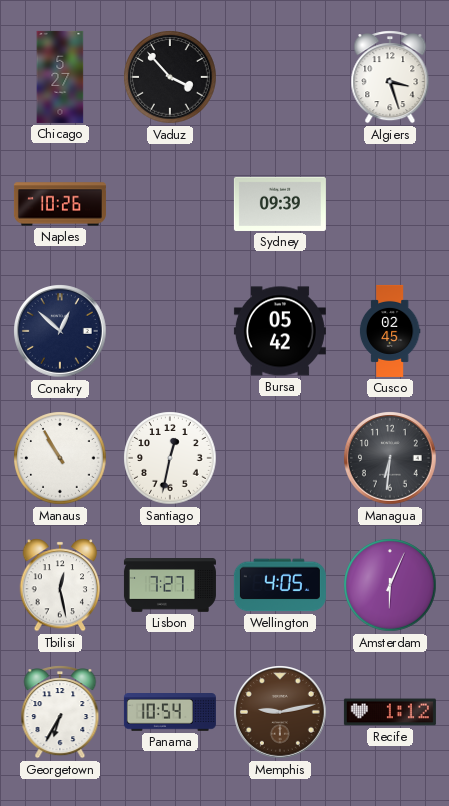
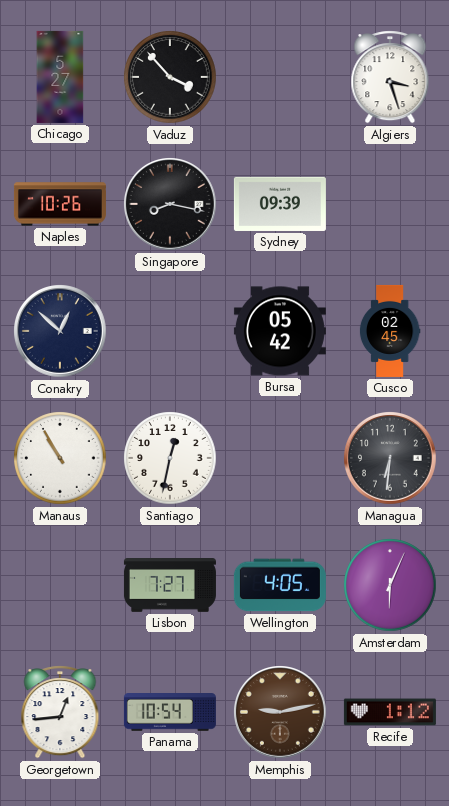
Singapore: none -> 8:17 (171, 205)
Tbilisi: 12:28 -> none (60, 585)
Georgetown: 6:35 -> 12:44 (60, 712)
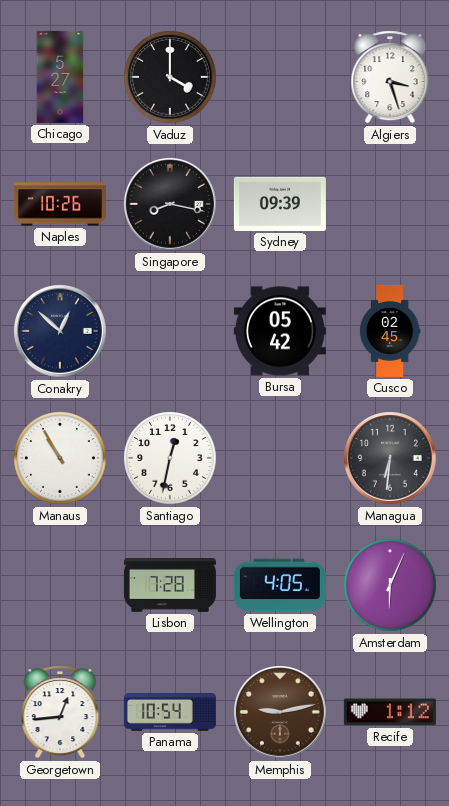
Vaduz: 3:53 -> 4:00 (170, 77)
Lisbon: 7:27 -> 7:28 (170, 586)
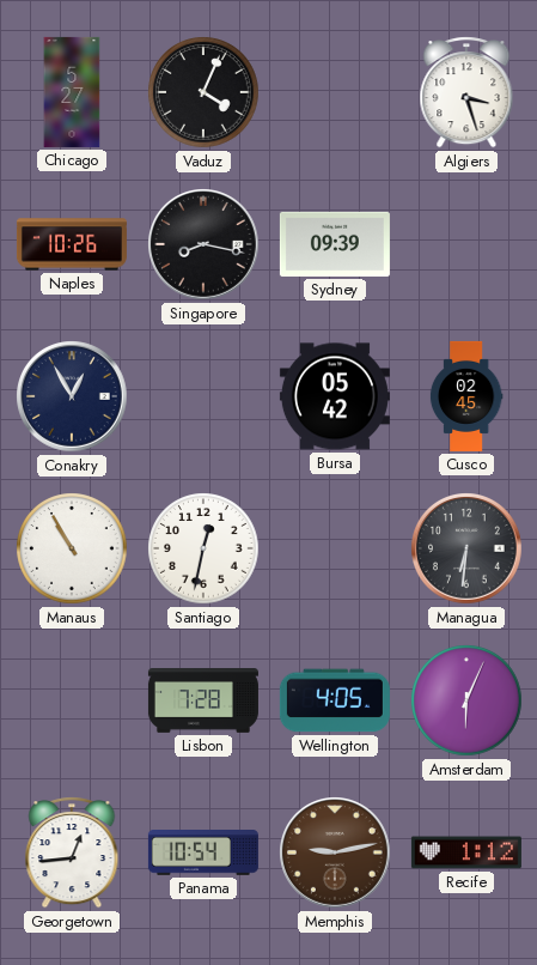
Vaduz: 4:00 -> 4:04 (203, 92)
Conakry: 12:52 -> 12:55 (73, 397)
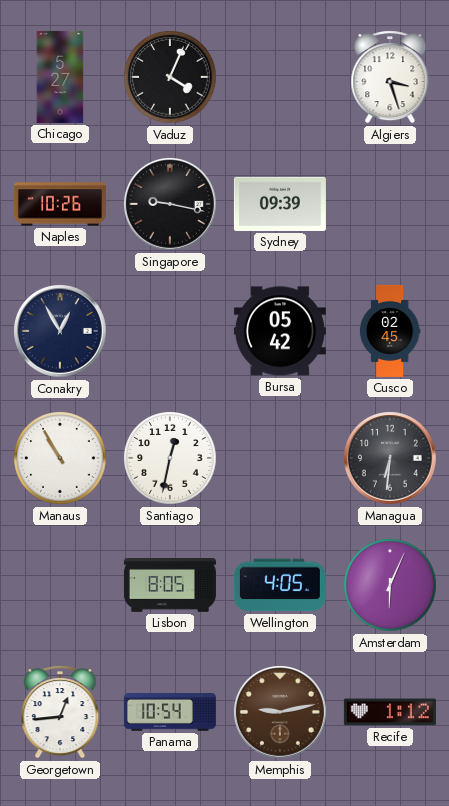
Singapore: 8:17 -> 9:17 (171, 205)
Lisbon: 7:28 -> 8:05 (170, 586)
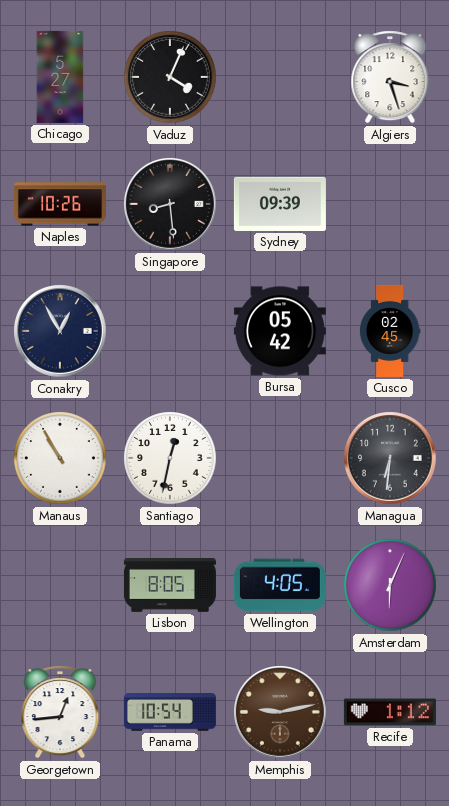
Singapore: 9:17 -> 8:29 (171, 205)
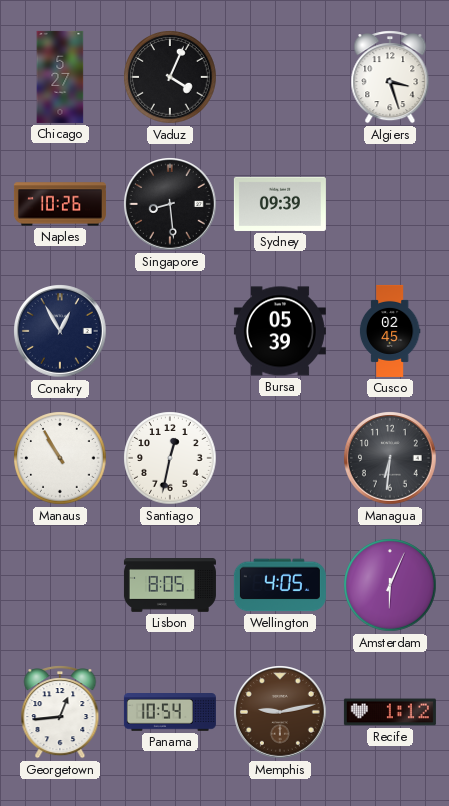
Bursa: 05:42 -> 05:39 (280, 331)
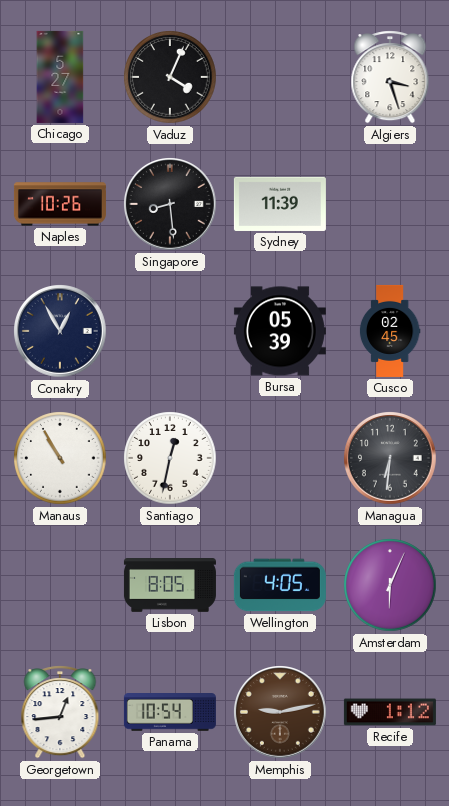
Sydney: 09:39 -> 11:39 (280, 204)
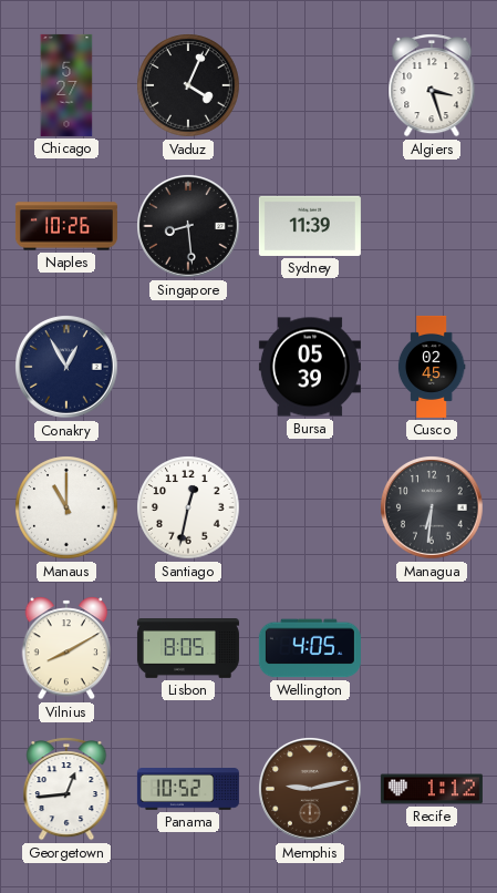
Manaus: 10:55 -> 11:00 (66, 507)
Vilnius: none -> 8:10 (66, 648)
Amsterdam: 6:04 -> none (390, 585)
Panama: 10:54 -> 10:52 (188, 790)
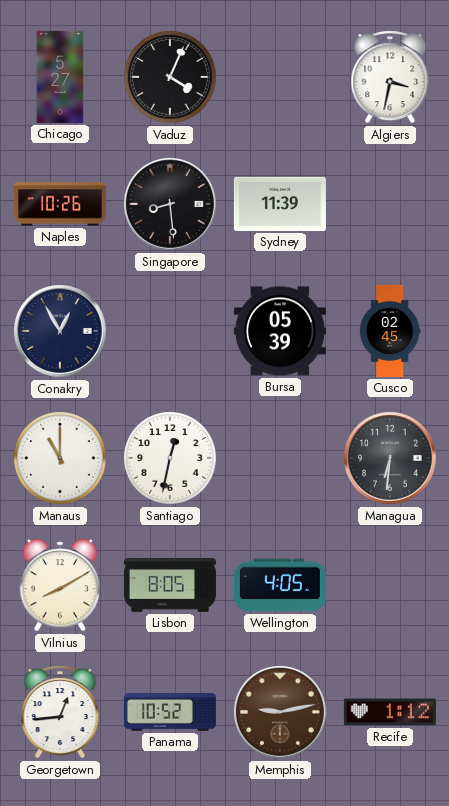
Algiers: 3:27 -> 3:32 (390, 77)
